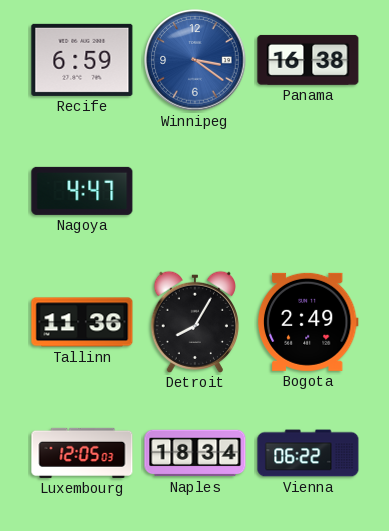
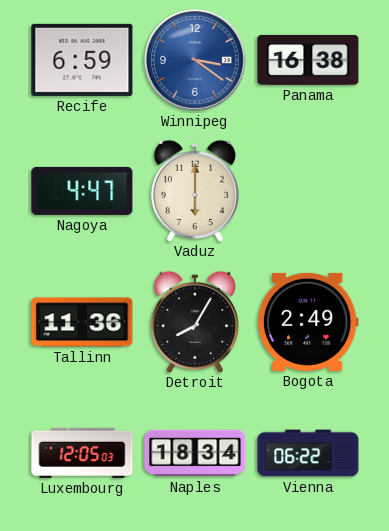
Vaduz: none -> 6:00 (195, 190)
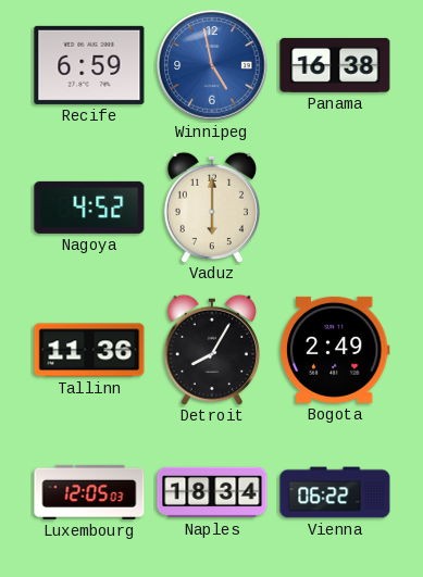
Winnipeg: 3:21 -> 4:58 (212, 65)
Nagoya: 4:47 -> 4:52 (89, 208)
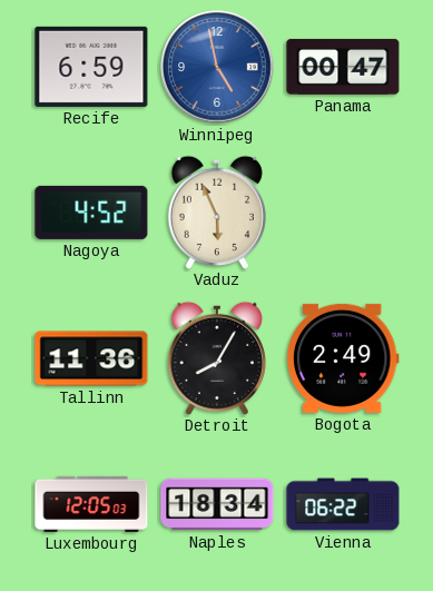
Panama: 16:38 -> 00:47 (343, 67)
Vaduz: 6:00 -> 5:56 (217, 211)
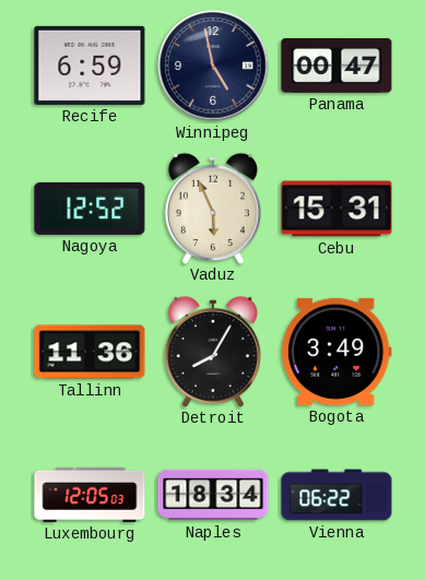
Winnipeg dial: blue -> navy (213, 66)
Nagoya: 4:52 -> 12:52 (90, 209)
Cebu: none -> 15:31 (337, 209)
Bogota: 2:49 -> 3:49 (337, 352)
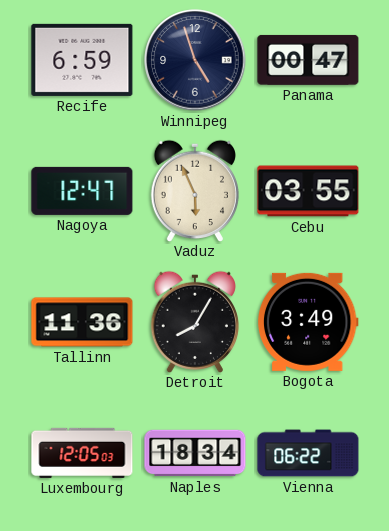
Winnipeg: 4:58 -> 4:57 (195, 60)
Nagoya: 12:52 -> 12:47 (82, 191)
Cebu: 15:31 -> 03:55 (308, 191)
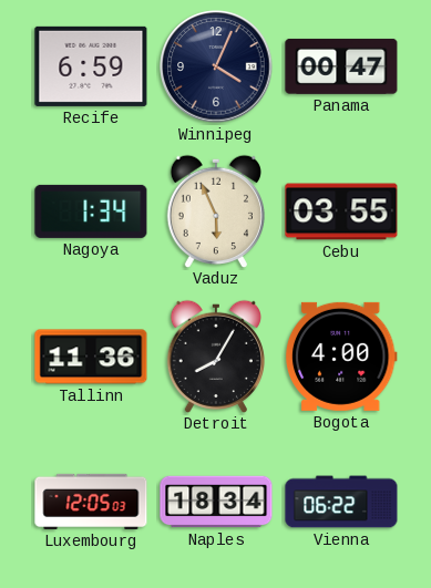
Winnipeg: 4:57 -> 4:04 (216, 66)
Nagoya: 12:47 -> 1:34 (91, 212)
Bogota: 3:49 -> 4:00 (341, 357)
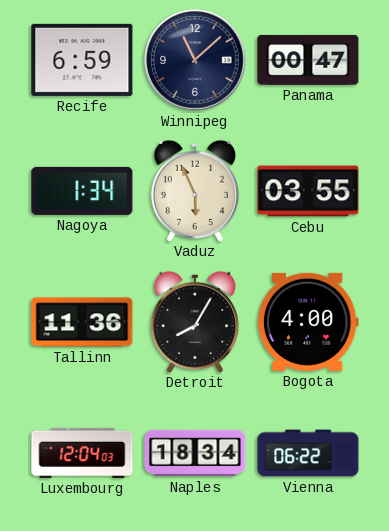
Winnipeg: 4:04 -> 11:08 (195, 60)
Luxembourg: 12:05 -> 12:04 (82, 453)
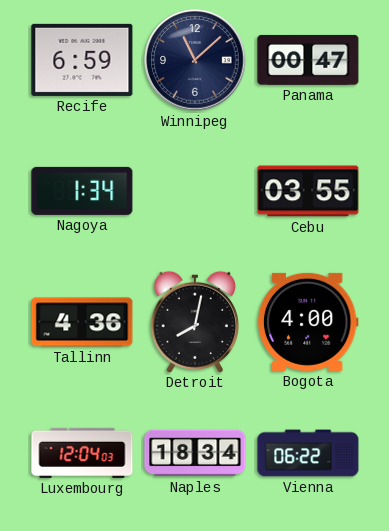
Vaduz: 5:56 -> none (195, 190)
Tallinn: 11:36 -> 4:36 (82, 322)
Detroit: 8:05 -> 8:02 (195, 321)
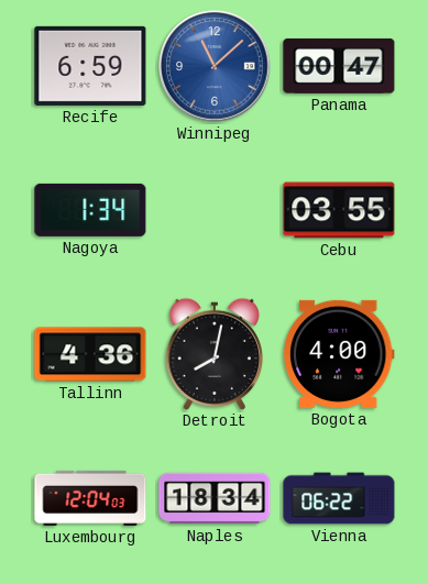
Winnipeg dial: navy -> blue (215, 66)
